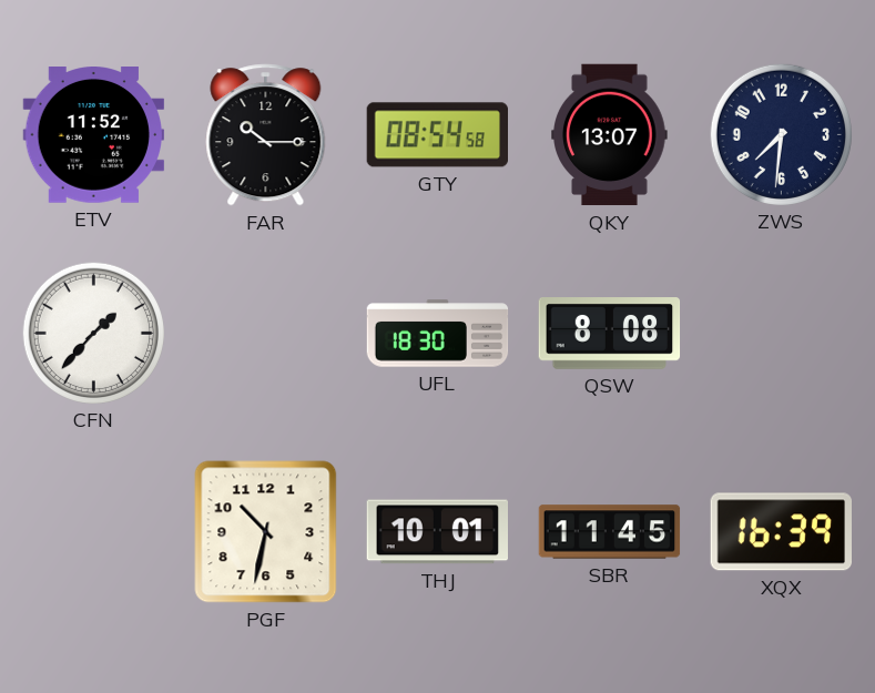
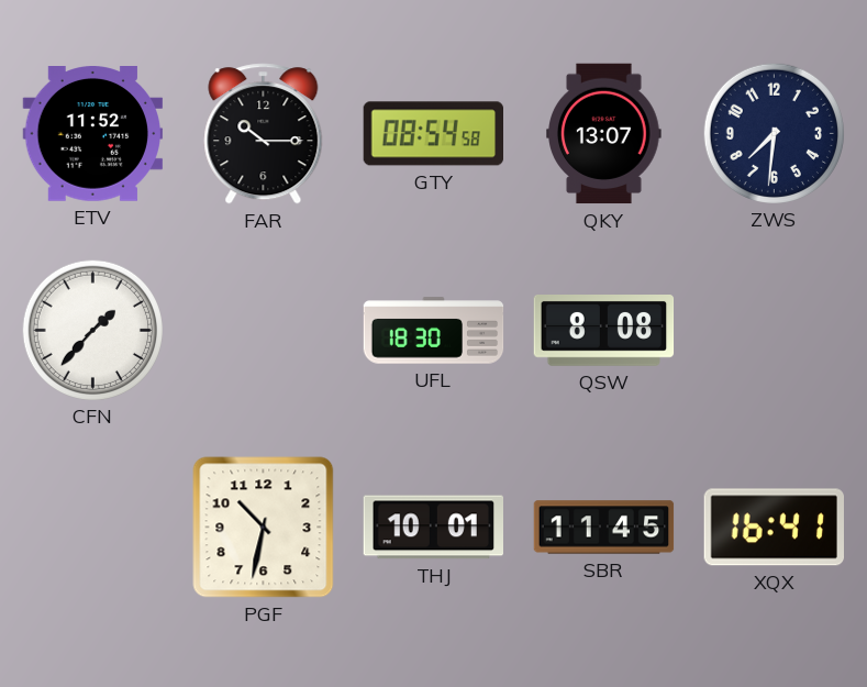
XQX: 16:39 -> 16:41 (774, 528)
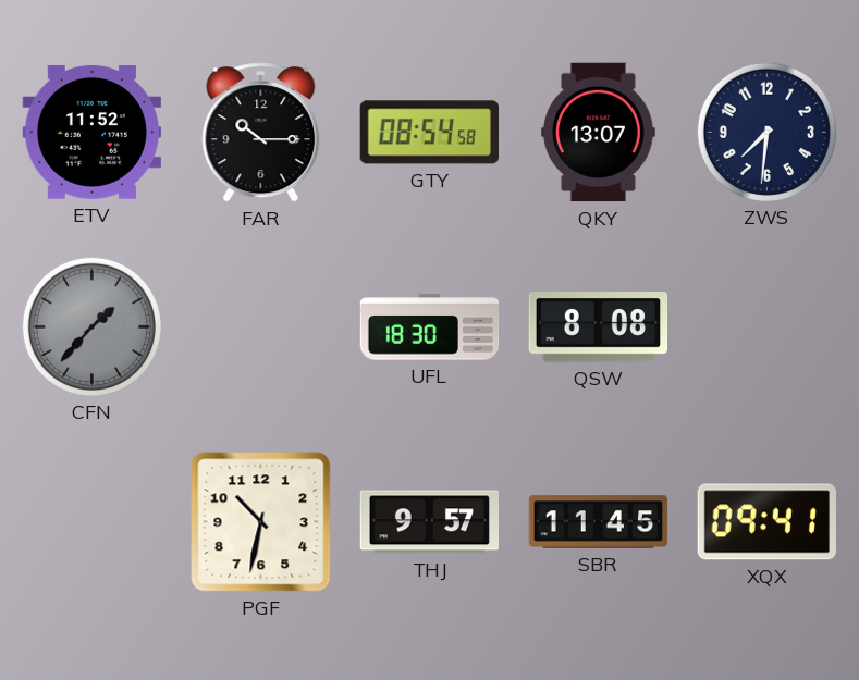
CFN dial: white -> grey (91, 326)
THJ: 10:01 -> 9:57 (429, 522)
XQX: 16:41 -> 09:41 (766, 522)
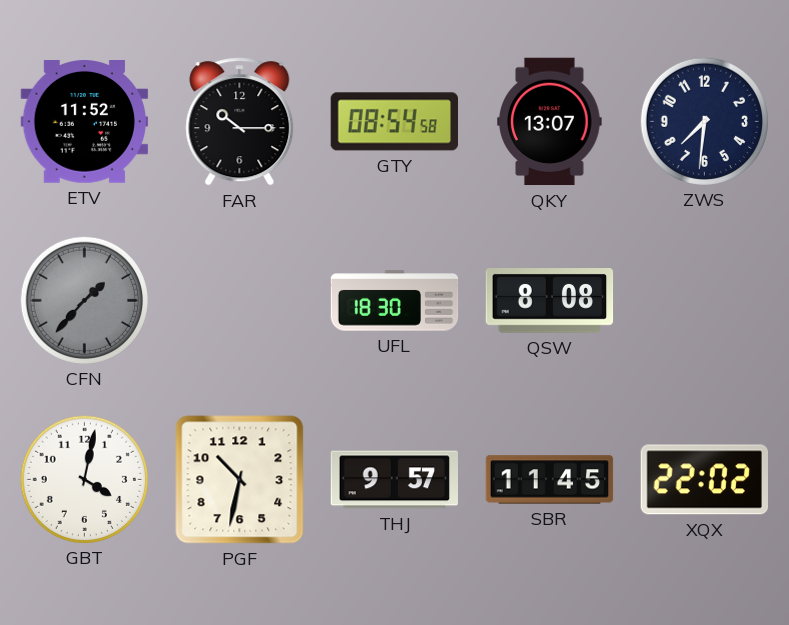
GBT: none -> 4:02 (84, 479)
XQX: 09:41 -> 22:02 (704, 480)
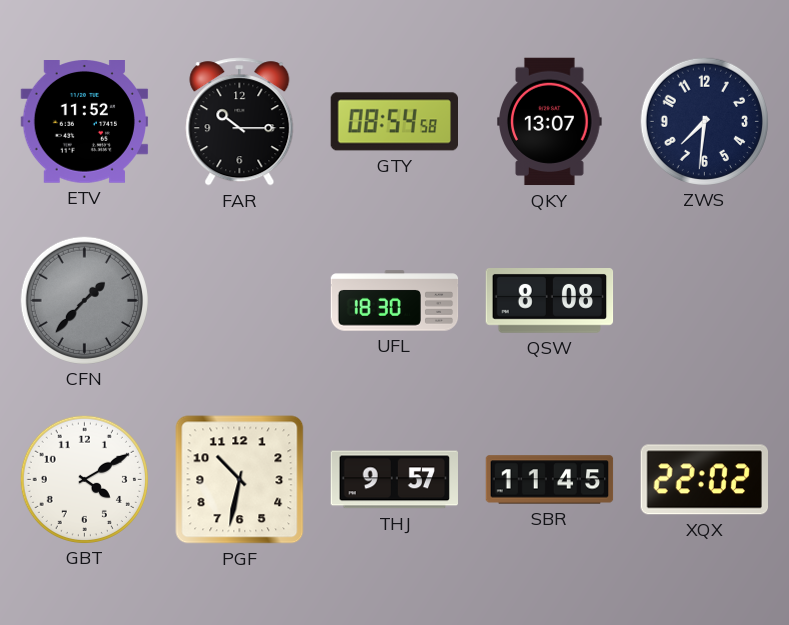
GBT: 4:02 -> 4:10 (84, 479)
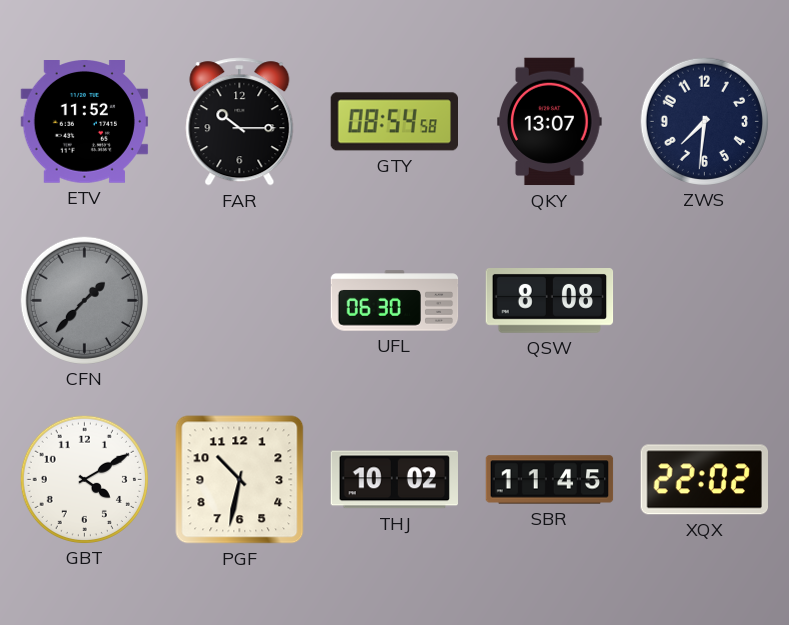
UFL: 18:30 -> 06:30 (395, 301)
THJ: 9:57 -> 10:02 (394, 480)
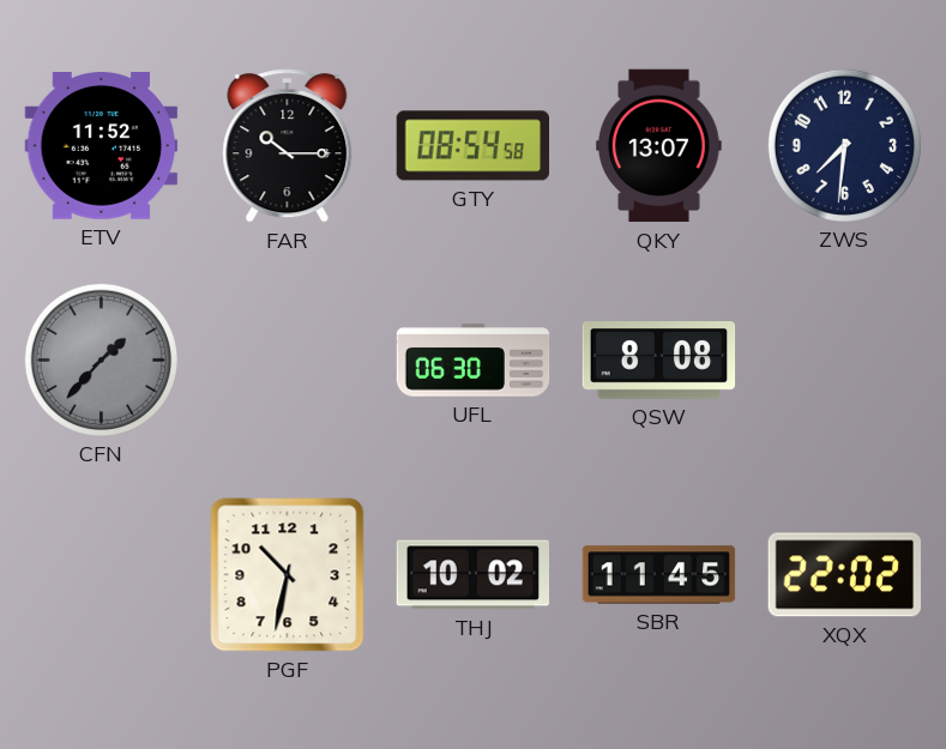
GBT: 4:10 -> none (84, 479)
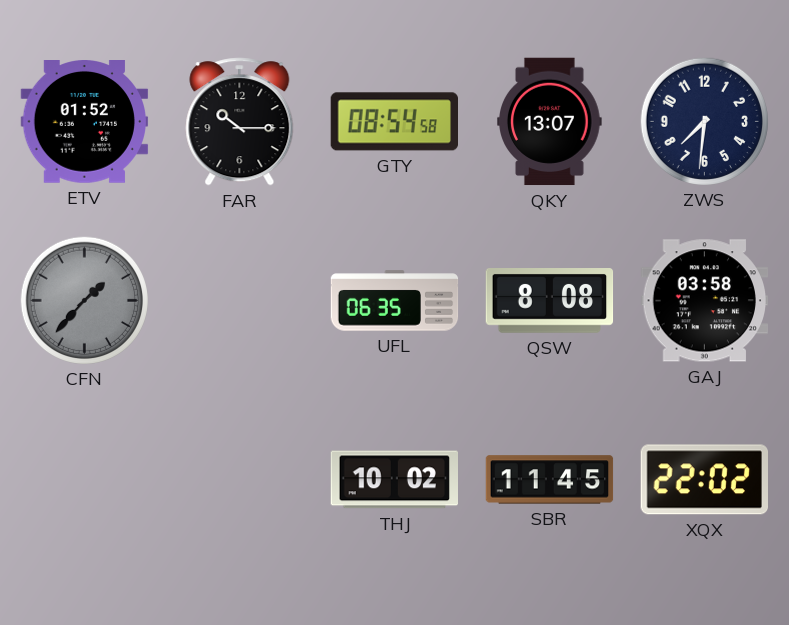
ETV: 11:52 -> 01:52 (85, 122)
UFL: 06:30 -> 06:35 (395, 301)
GAJ: none -> 03:58 (704, 301)
PGF: 10:32 -> none (288, 575)
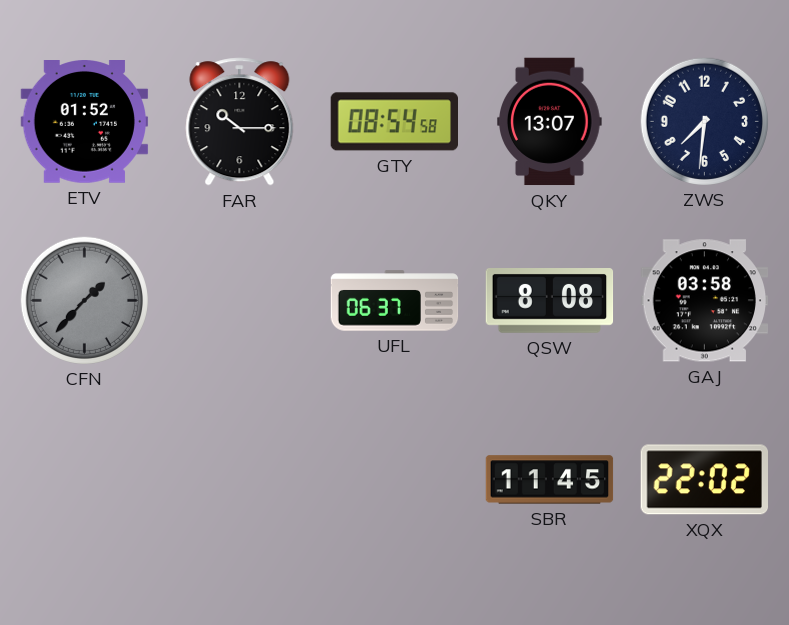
UFL: 06:35 -> 06:37 (395, 301)
THJ: 10:02 -> none (394, 480)
